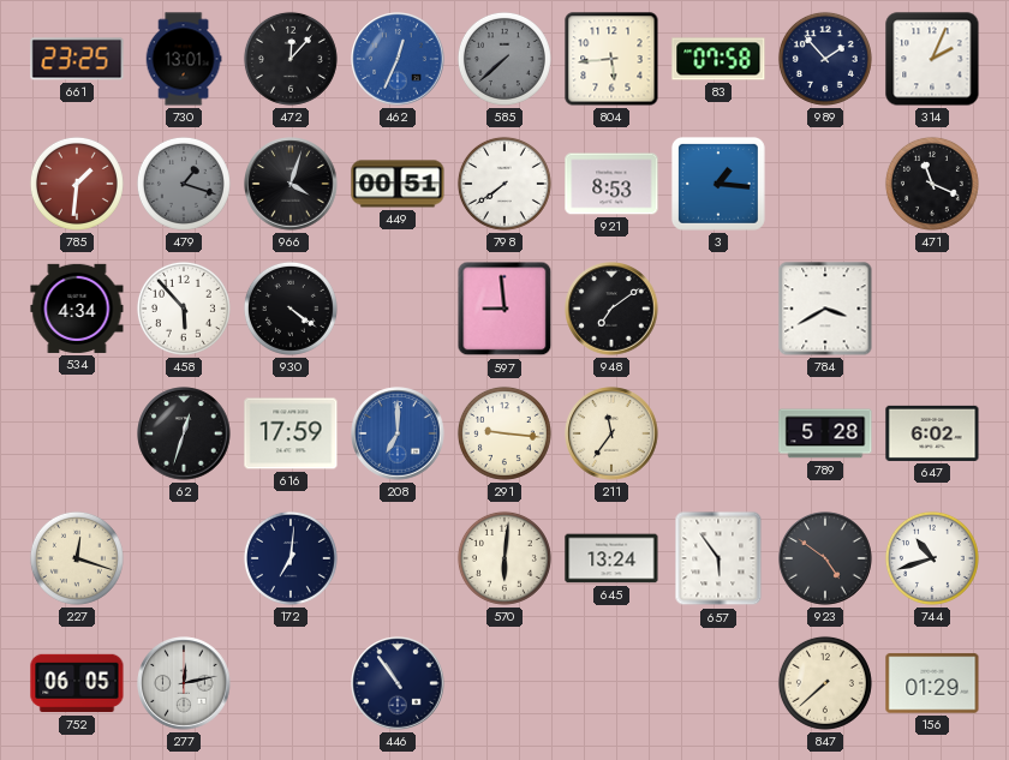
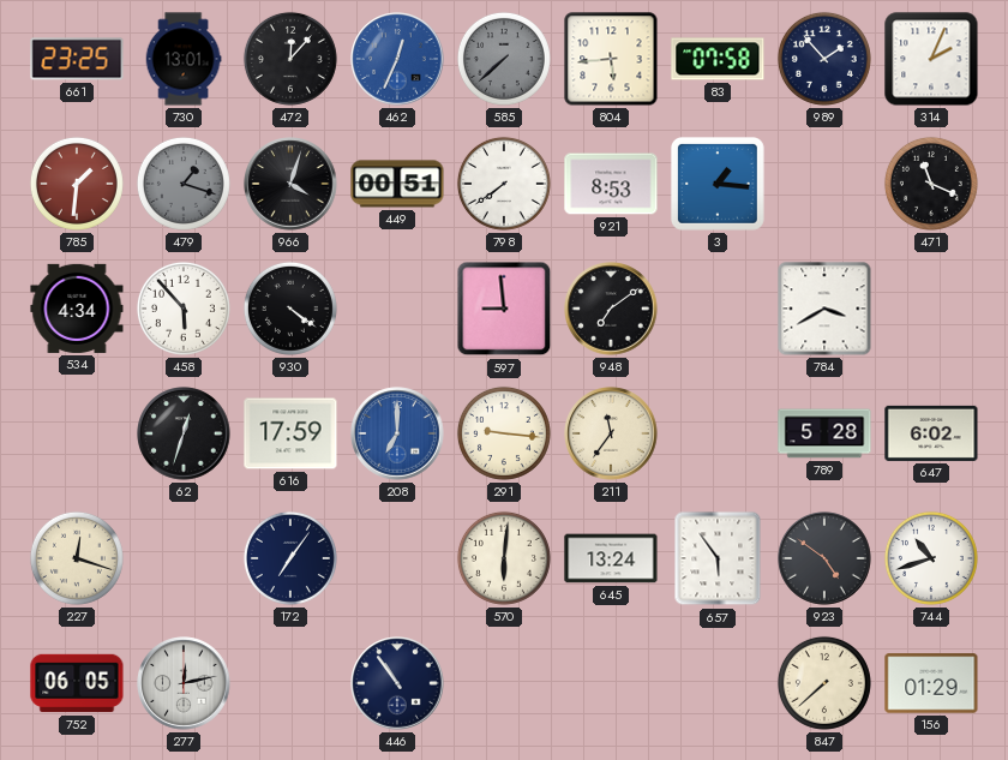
172: 7:01 -> 7:06 (290, 558)
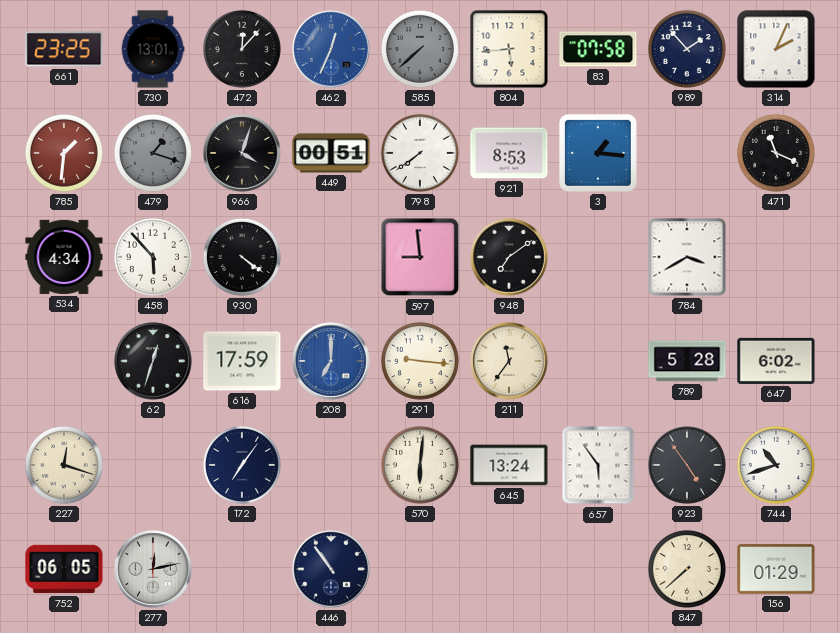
923: 4:51 -> 4:54 (687, 465)
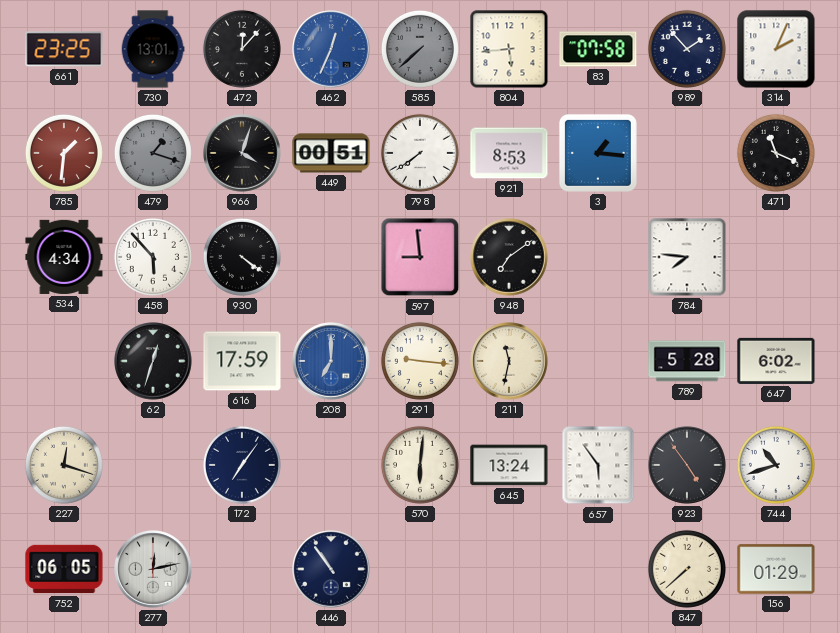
784: 3:40 -> 7:46 (687, 257)
211: 11:36 -> 11:32 (509, 361)
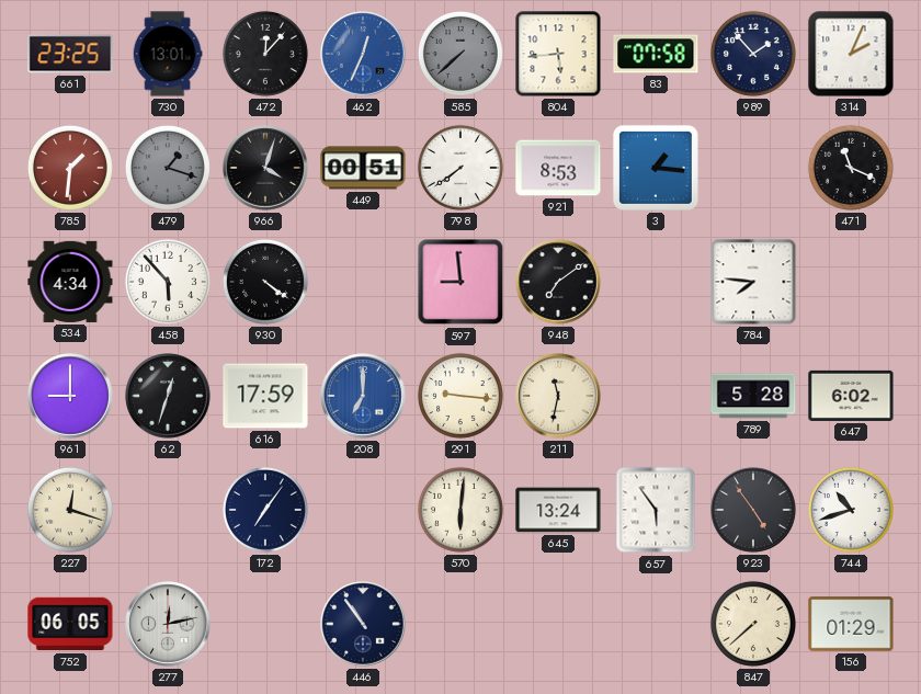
961: none -> 9:00 (70, 396)
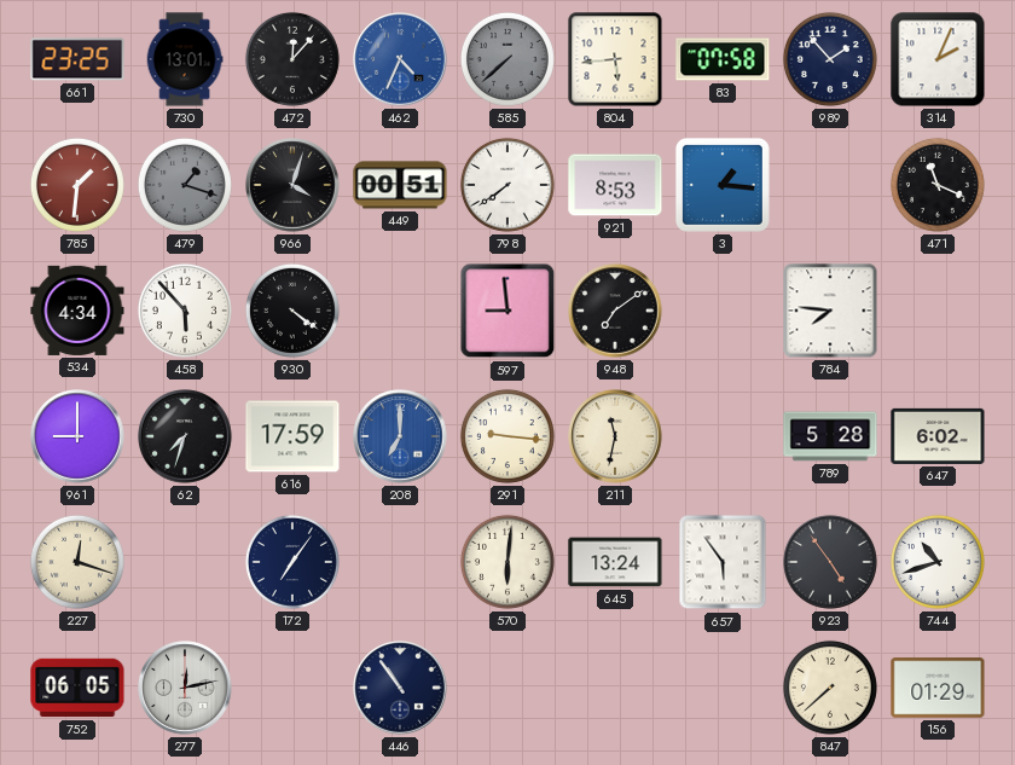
462: 12:34 -> 4:34 (400, 59)
62: 12:33 -> 7:33 (185, 436)
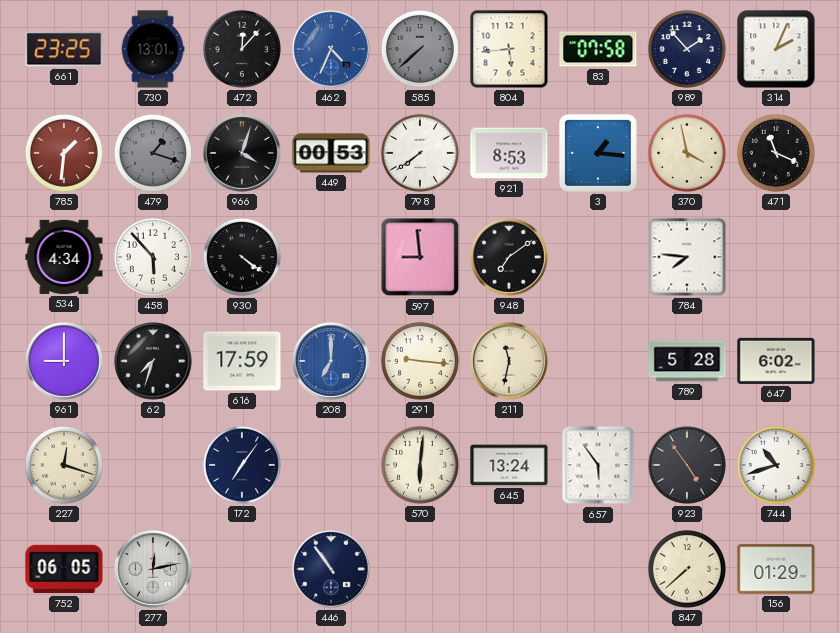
449: 00:51 -> 00:53 (331, 153)
370: none -> 3:58 (687, 153)
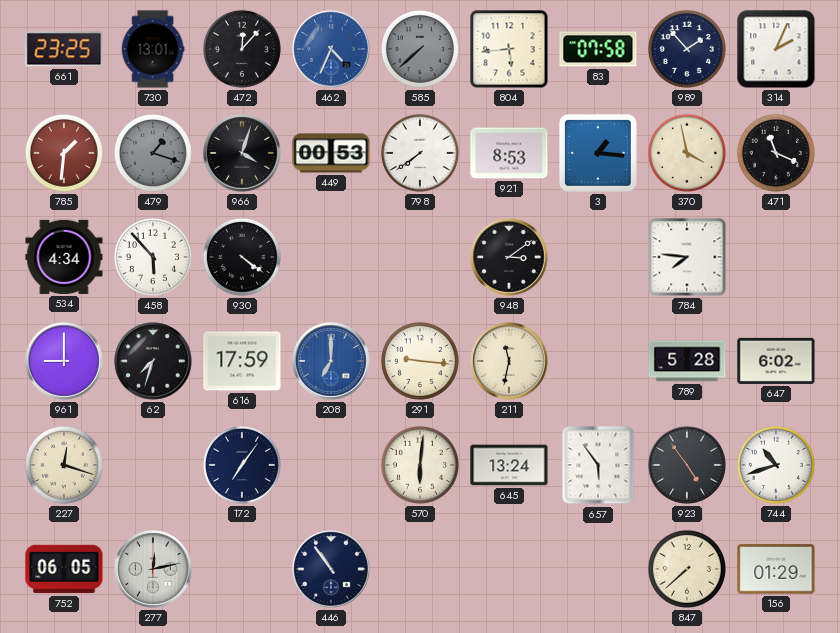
597: 8:59 -> none (420, 257)
948: 7:09 -> 3:09 (509, 257)
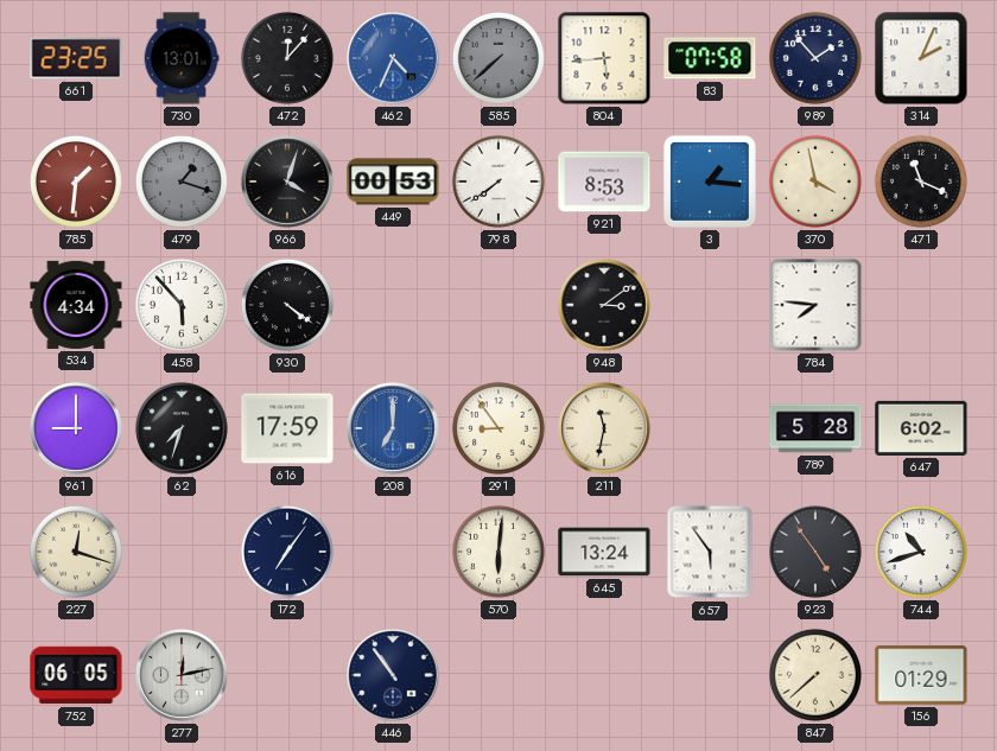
291: 9:16 -> 8:54 (498, 428)
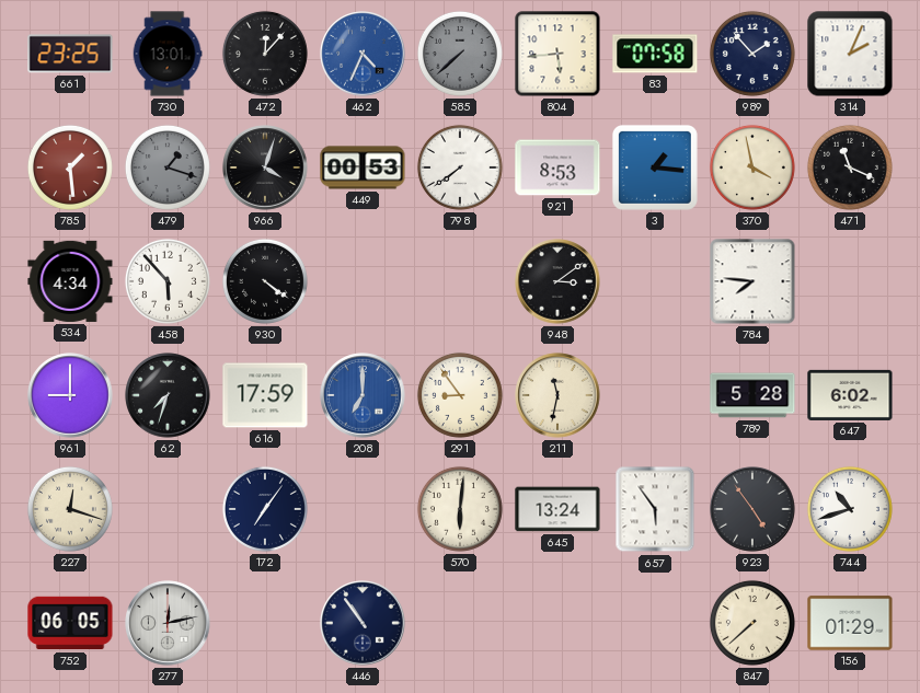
785: 1:31 -> 1:29 (70, 168)
